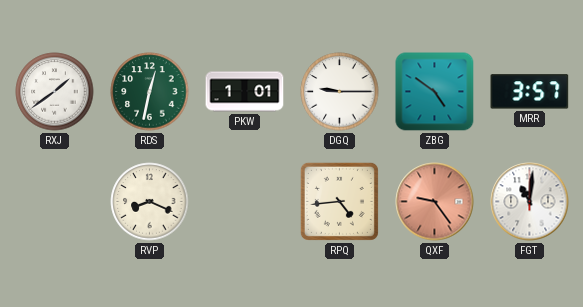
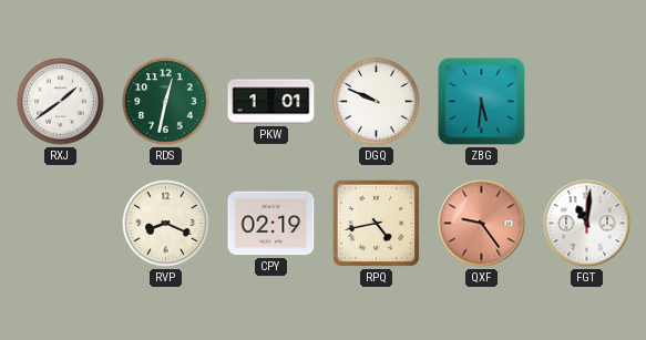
DGQ: 9:15 -> 9:49 (377, 102)
ZBG: 4:51 -> 5:31 (482, 102)
MRR: 3:57 -> none (530, 92)
CPY: none -> 02:19 (271, 224)
RPQ: 4:44 -> 4:43 (376, 223)
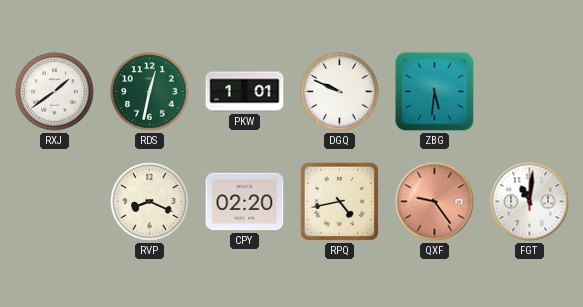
CPY: 02:19 -> 02:20 (245, 202)
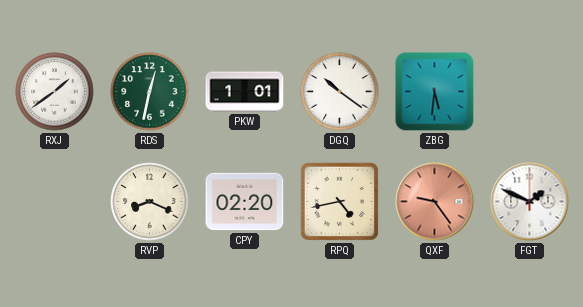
DGQ: 9:49 -> 10:21 (340, 92)
FGT: 11:01 -> 1:49 (530, 202)
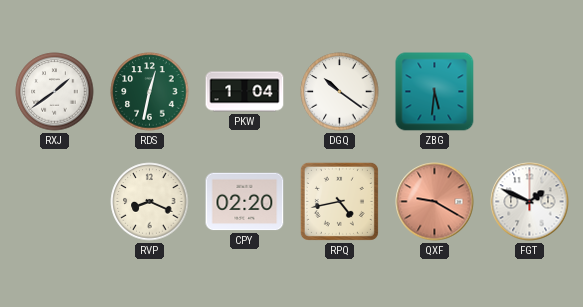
PKW: 1:01 -> 1:04 (245, 92)
QXF: 9:24 -> 9:20 (435, 202)
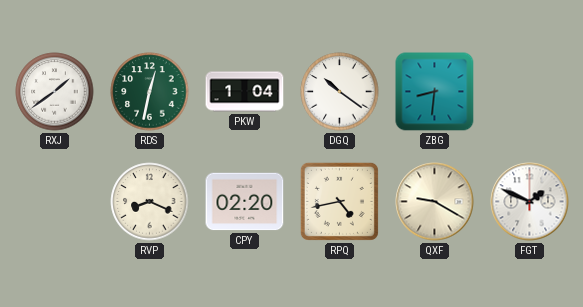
ZBG: 5:31 -> 8:31 (435, 92)
QXF dial: salmon -> cream (435, 202)
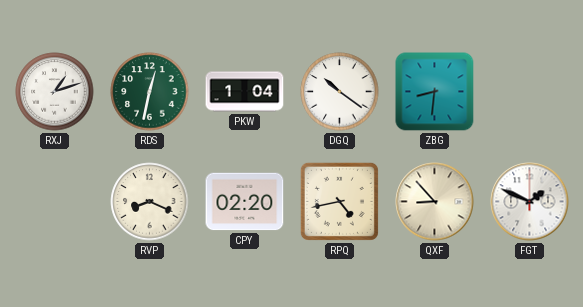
RXJ: 1:39 -> 1:12 (55, 92)
QXF: 9:20 -> 8:53 (435, 202)
